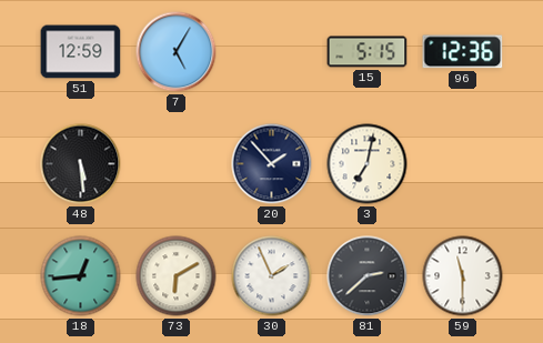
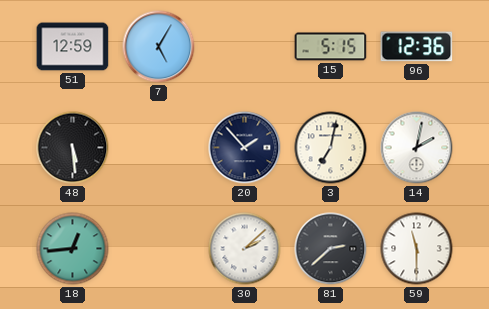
14: none -> 2:02 (417, 148)
73: 6:10 -> none (177, 276)
30: 1:56 -> 2:08 (245, 249)
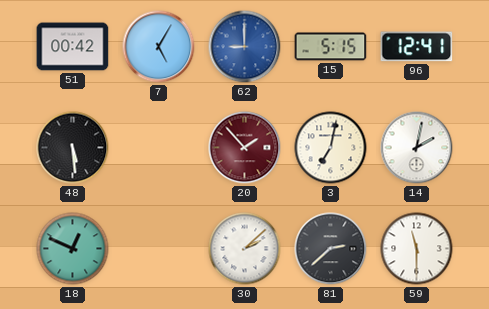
51: 12:59 -> 00:42 (73, 47)
62: none -> 9:00 (245, 47)
96: 12:36 -> 12:41 (417, 47)
20 dial: navy -> burgundy (245, 148)
18: 12:44 -> 12:49 (73, 249)
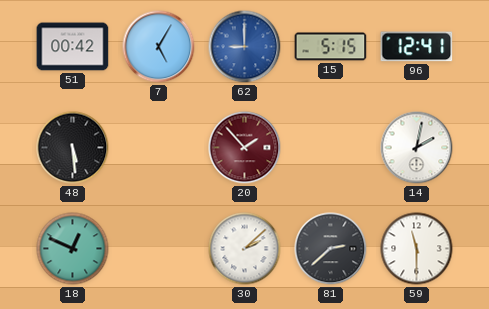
3: 7:02 -> none (331, 148)
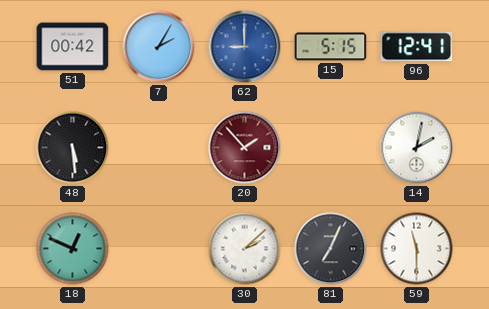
7: 5:05 -> 2:05 (159, 47)
81: 2:38 -> 7:04 (331, 249)
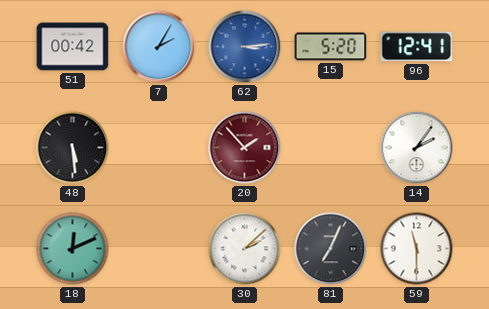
62: 9:00 -> 3:14 (245, 47)
15: 5:15 -> 5:20 (331, 47)
14: 2:02 -> 2:06 (417, 148)
18: 12:49 -> 12:11 (73, 249)
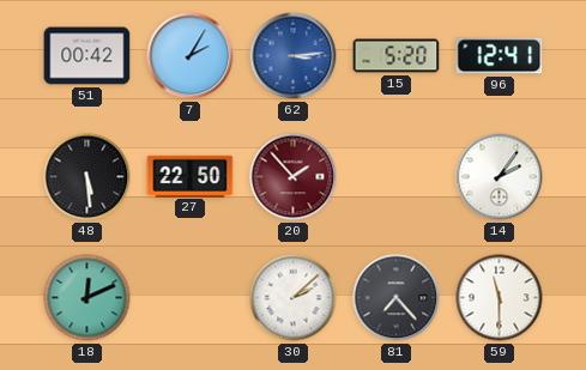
27: none -> 22:50 (191, 176)
81: 7:04 -> 7:23 (397, 298)
